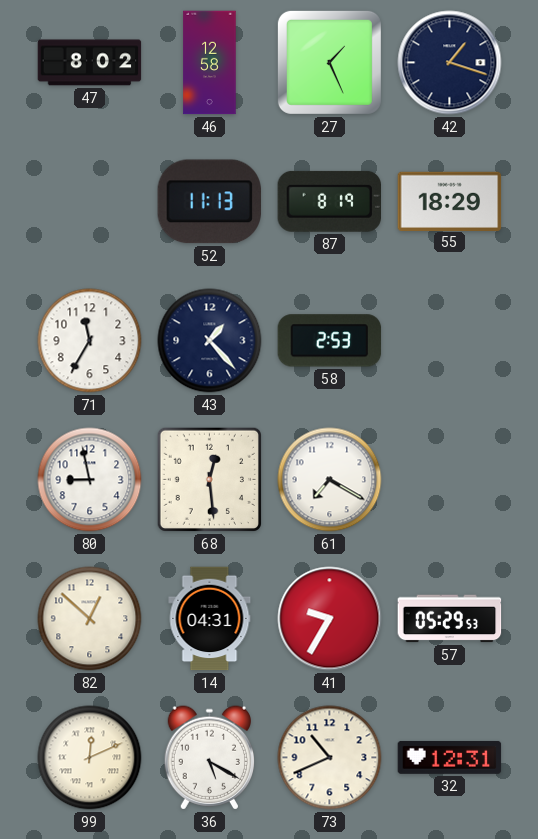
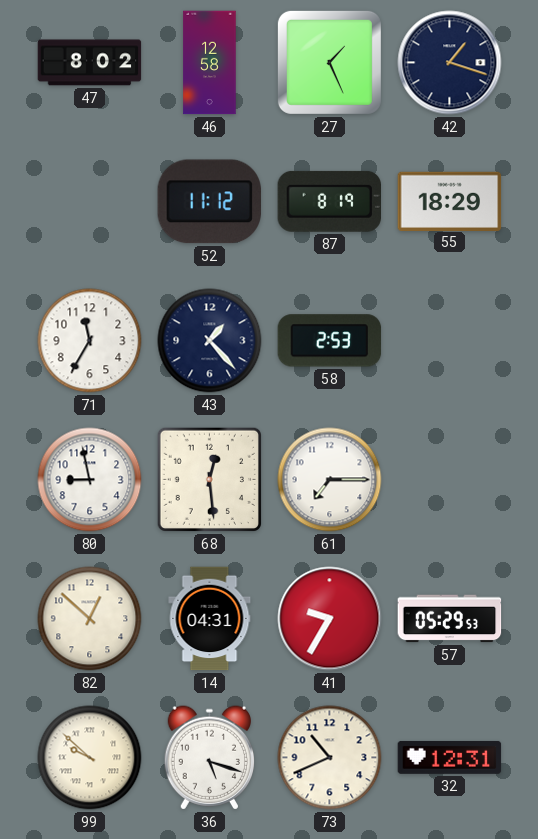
52: 11:13 -> 11:12 (209, 202)
61: 7:20 -> 7:15 (330, 480)
99: 12:11 -> 9:52 (90, 758)
36: 5:20 -> 5:18 (209, 758)
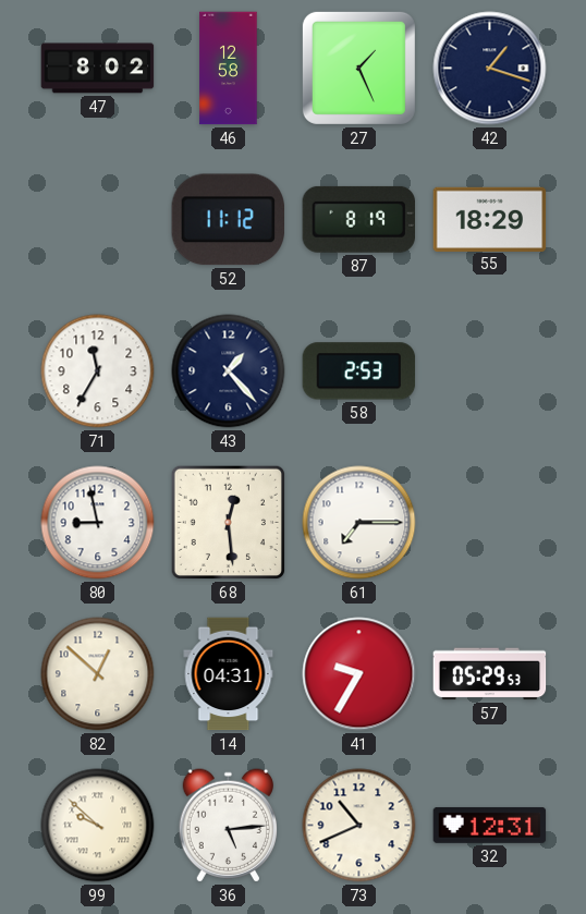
36: 5:18 -> 5:14 (228, 826)
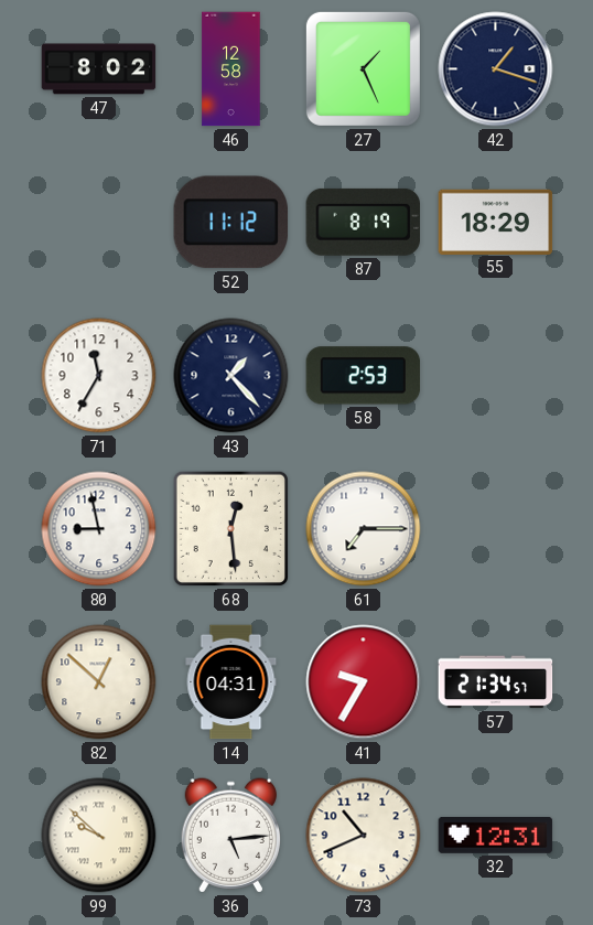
57: 05:29 -> 21:34 (496, 682)
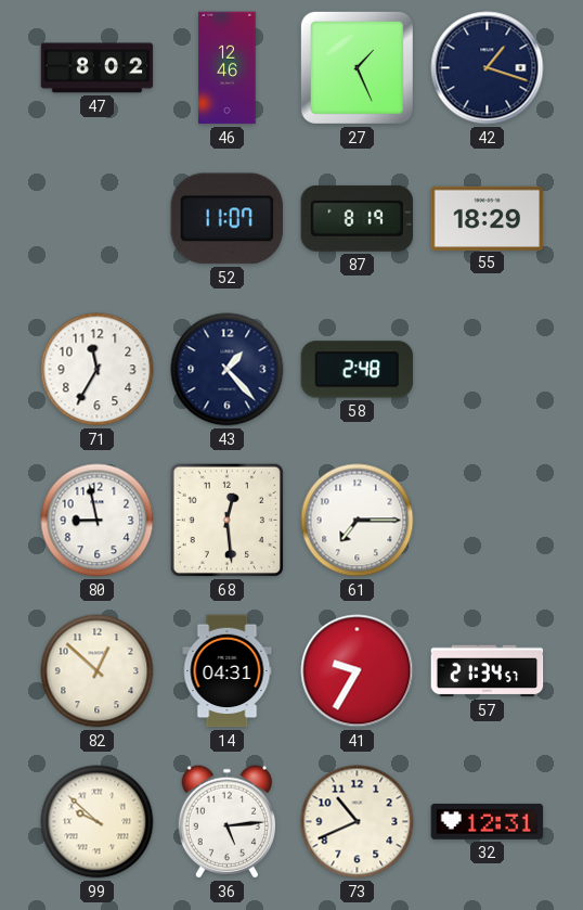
46: 12:58 -> 12:46 (228, 68)
52: 11:12 -> 11:07 (226, 219)
58: 2:53 -> 2:48 (358, 370)
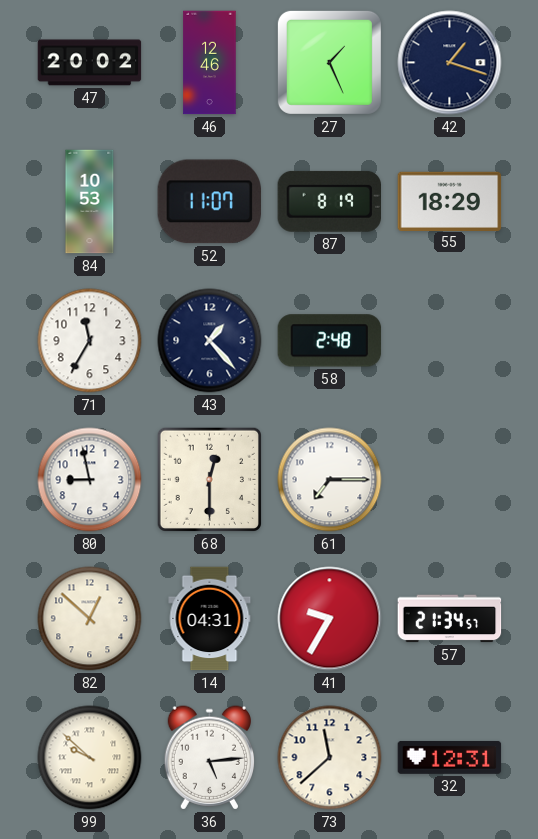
47: 8:02 -> 20:02 (90, 63)
84: none -> 10:53 (90, 202)
68: 12:29 -> 12:30 (209, 479)
73: 10:41 -> 11:38 (330, 758)
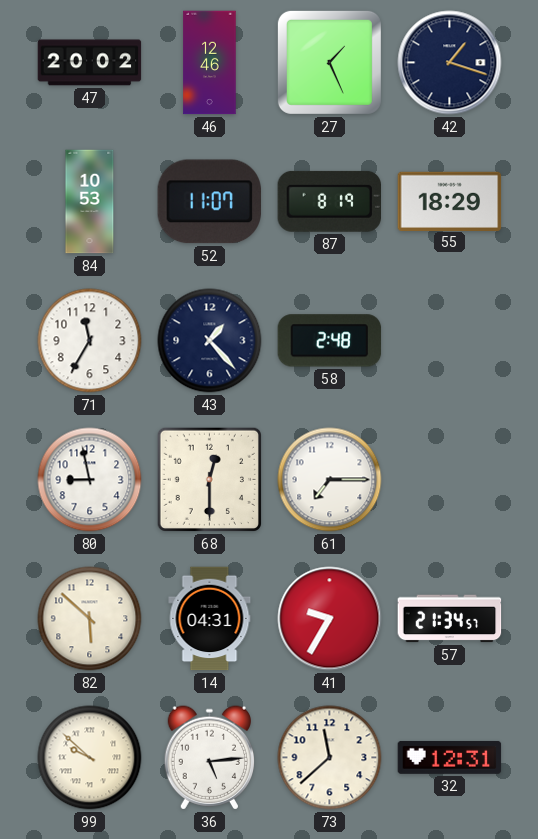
82: 12:52 -> 5:52 (90, 619)
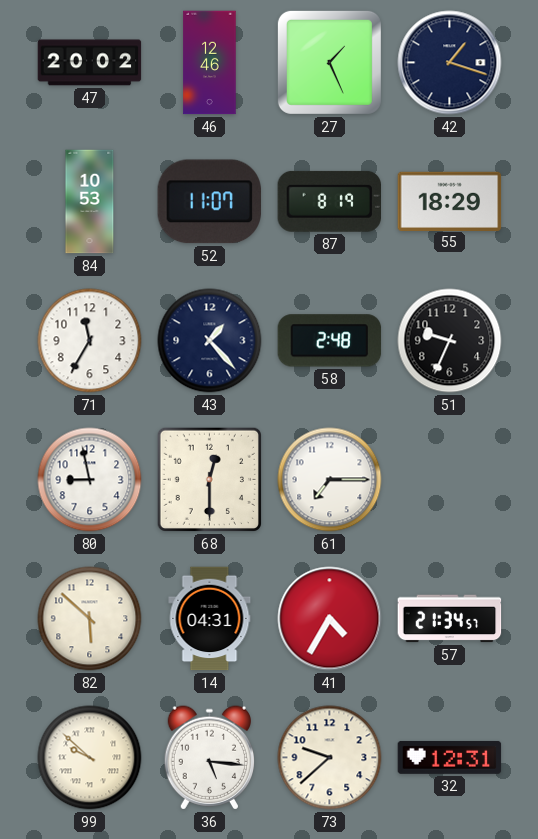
51: none -> 9:34 (450, 341)
41: 9:35 -> 4:35 (330, 619)
36: 5:14 -> 5:16 (209, 758)
73: 11:38 -> 9:38 (330, 758)
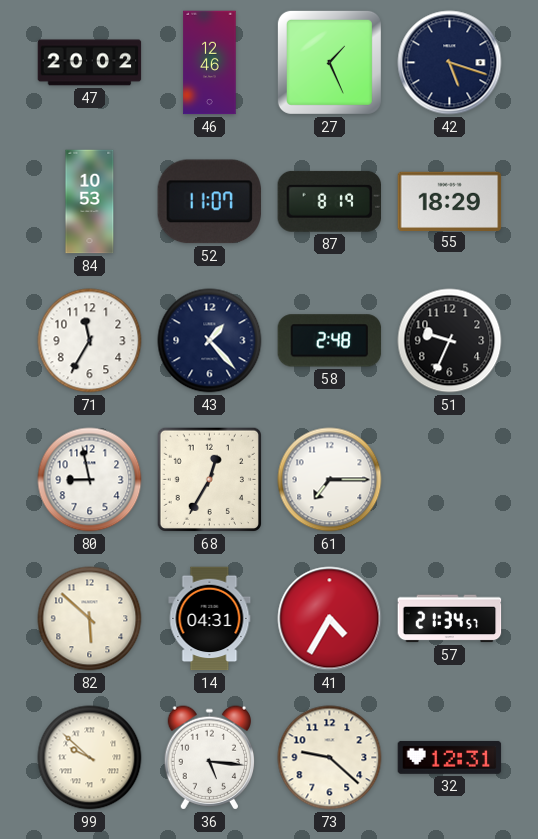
42: 1:18 -> 5:18 (450, 63)
68: 12:30 -> 12:35 (209, 479)
73: 9:38 -> 9:22 (330, 758)
